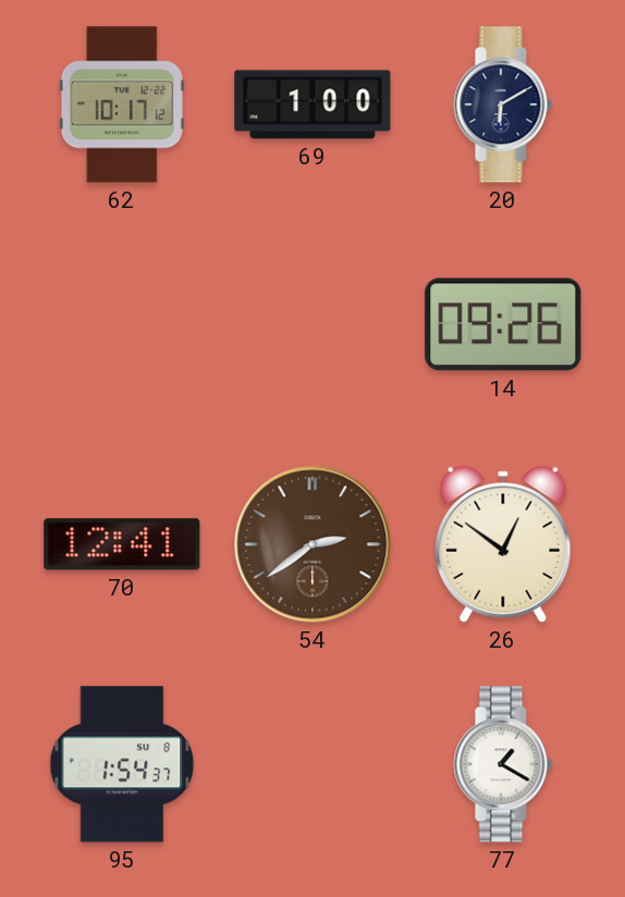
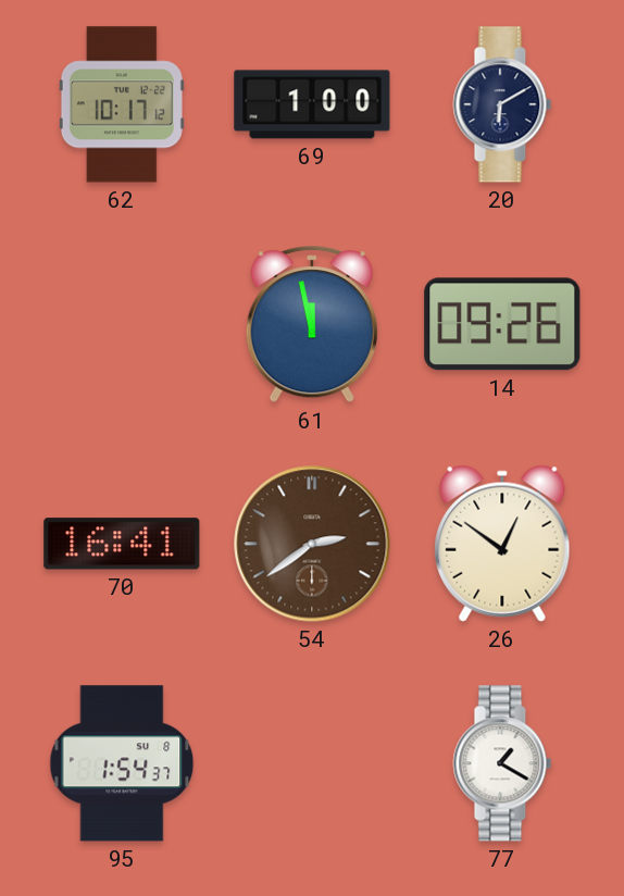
61: none -> 11:58 (312, 325)
70: 12:41 -> 16:41 (122, 544)
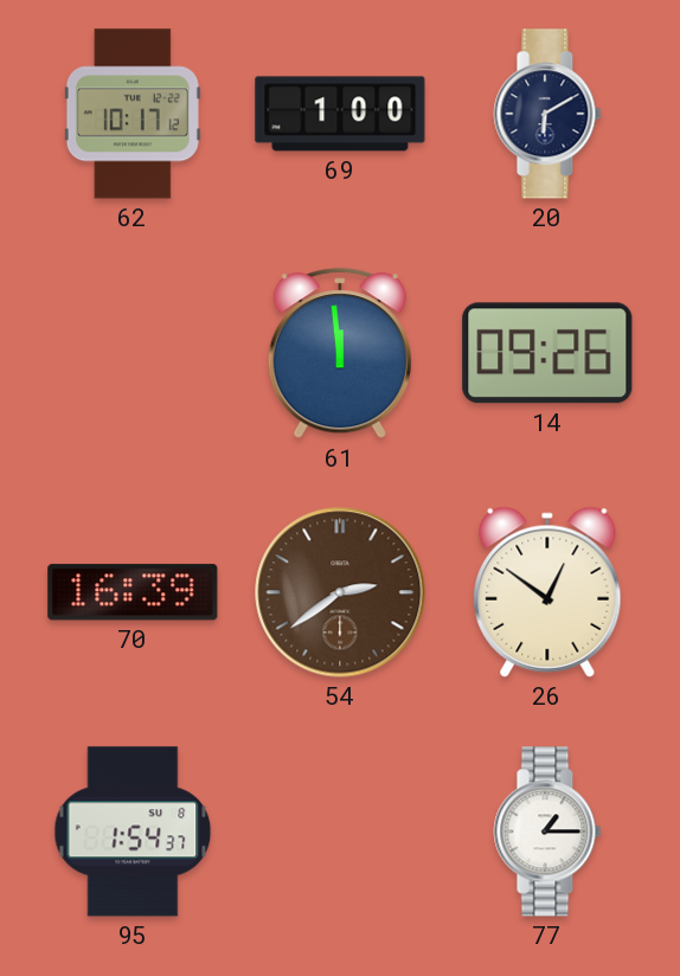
61: 11:58 -> 11:59 (340, 354)
70: 16:41 -> 16:39 (133, 592)
77: 1:20 -> 1:15 (547, 831)
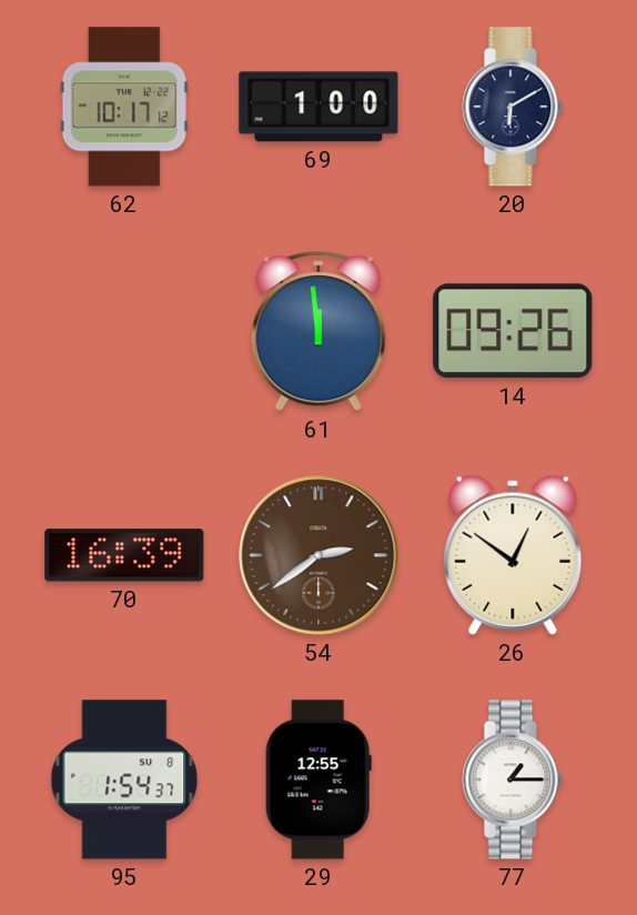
29: none -> 12:55 (318, 780)
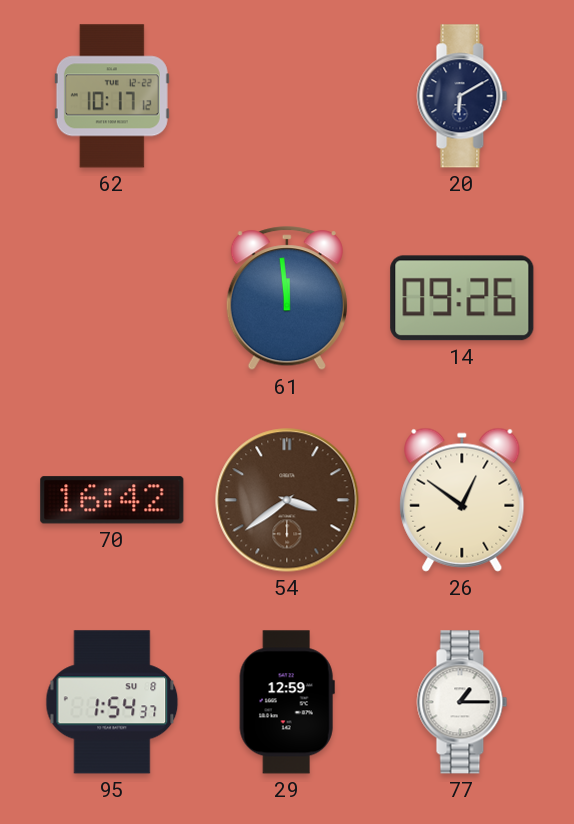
69: 1:00 -> none (318, 107)
70: 16:39 -> 16:42 (112, 500)
54: 2:39 -> 3:39 (287, 500)
29: 12:55 -> 12:59 (287, 702)
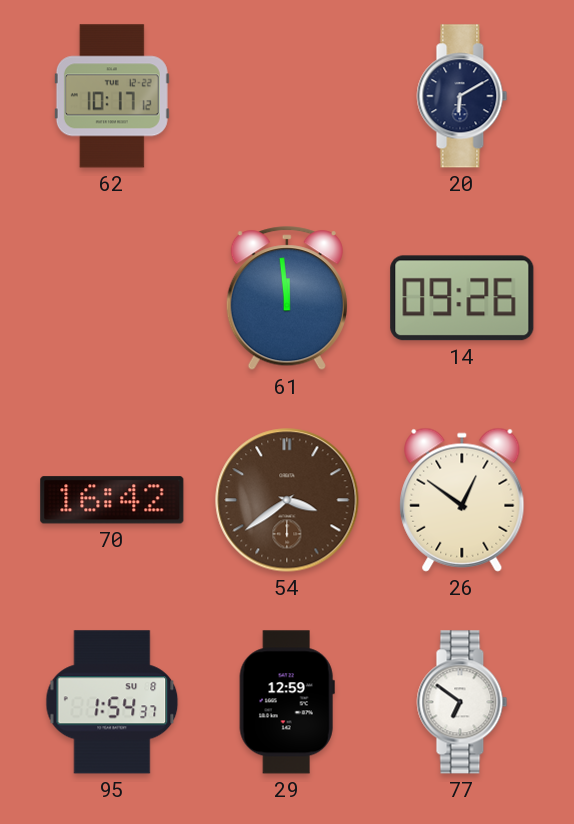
77: 1:15 -> 6:51 (462, 702)
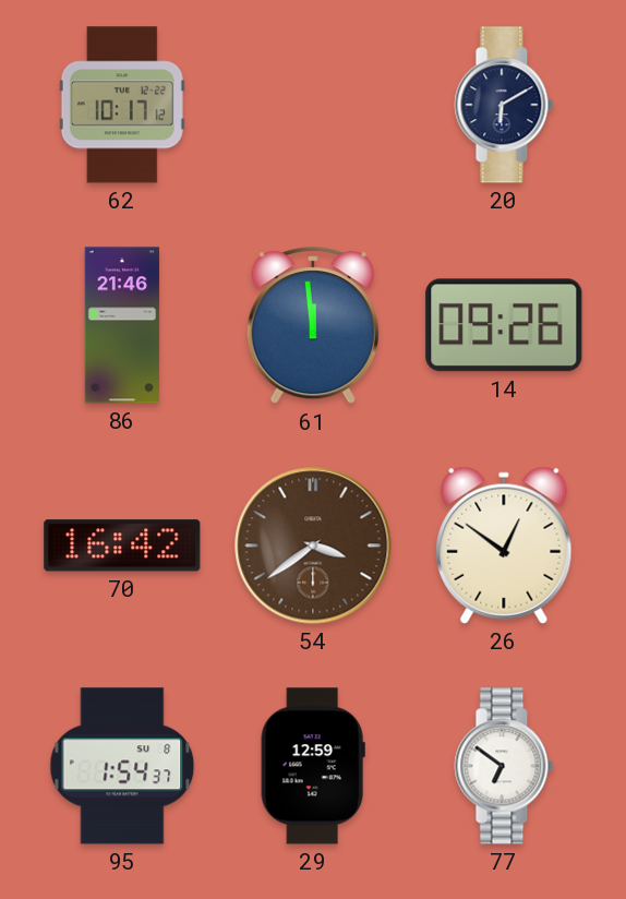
86: none -> 21:46 (122, 325)
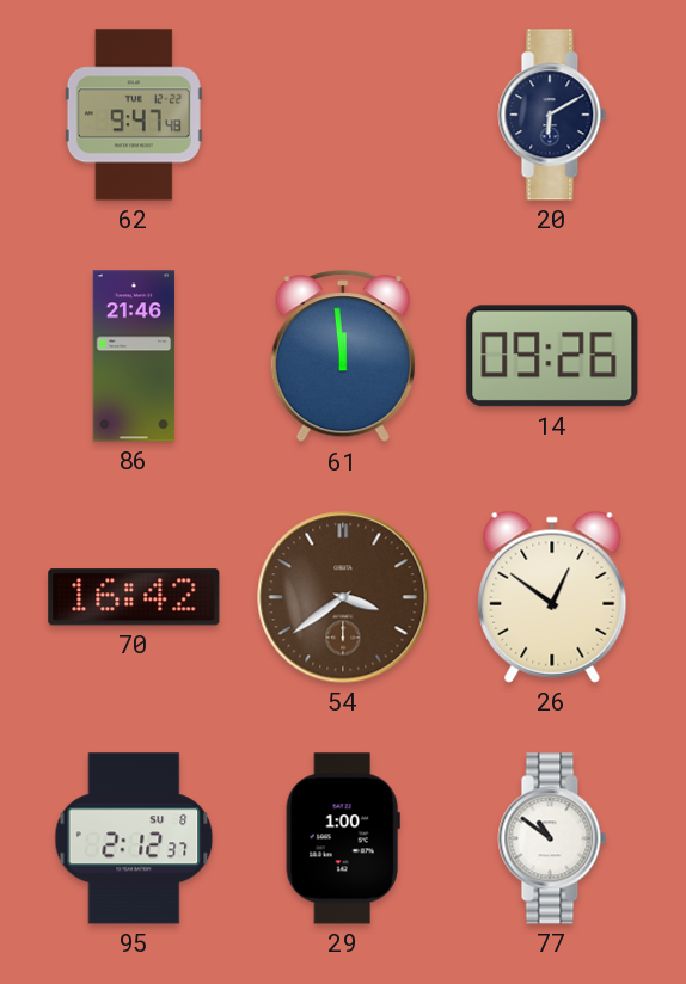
62: 10:17 -> 9:47 (134, 115)
95: 1:54 -> 2:12 (134, 838)
29: 12:59 -> 1:00 (343, 838)
77: 6:51 -> 10:51 (552, 838)
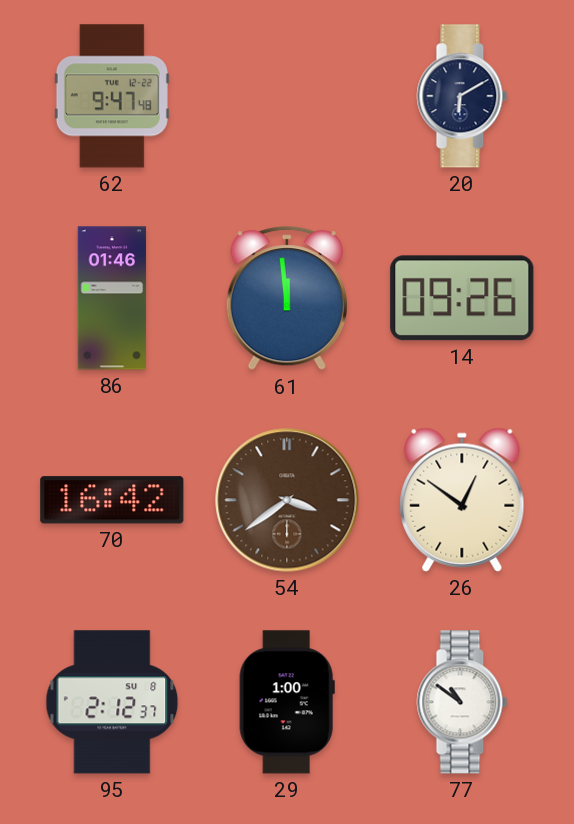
86: 21:46 -> 01:46 (112, 298)
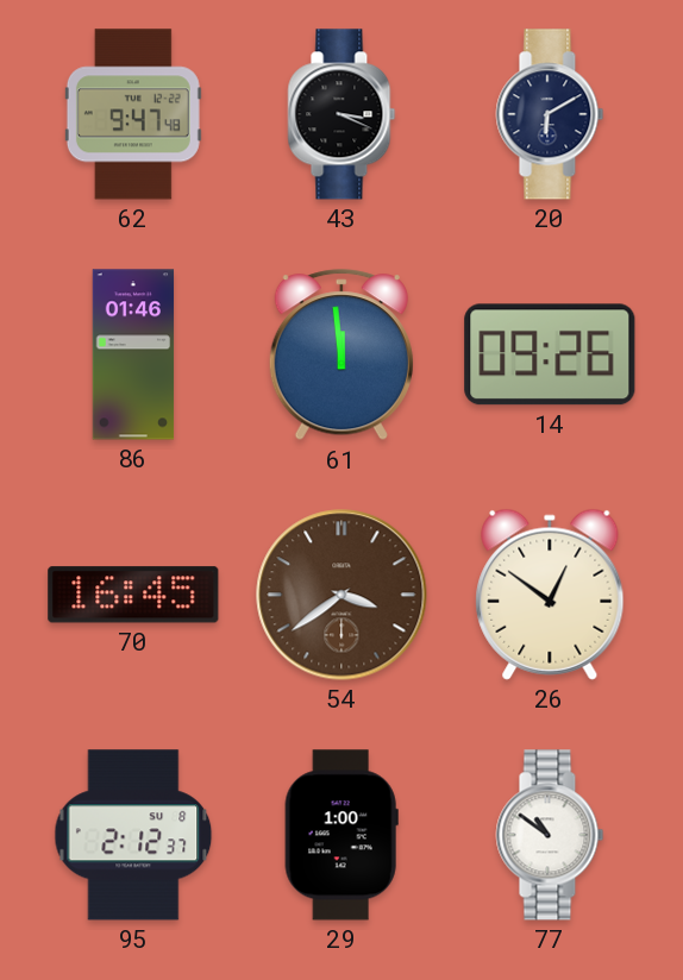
43: none -> 3:19 (342, 114)
70: 16:42 -> 16:45 (133, 595)
